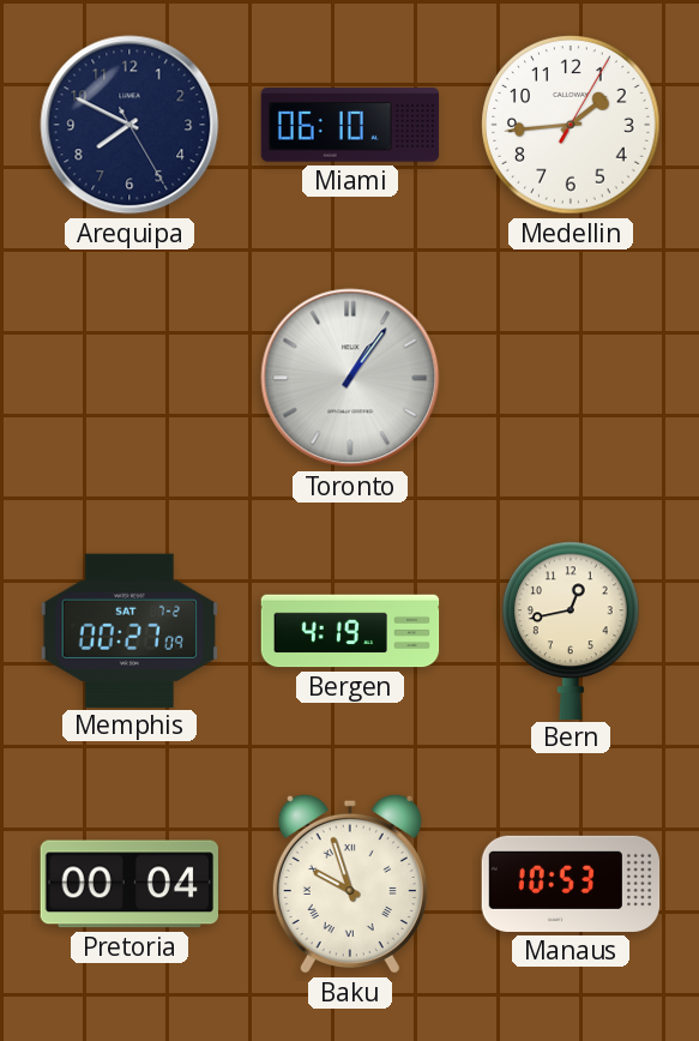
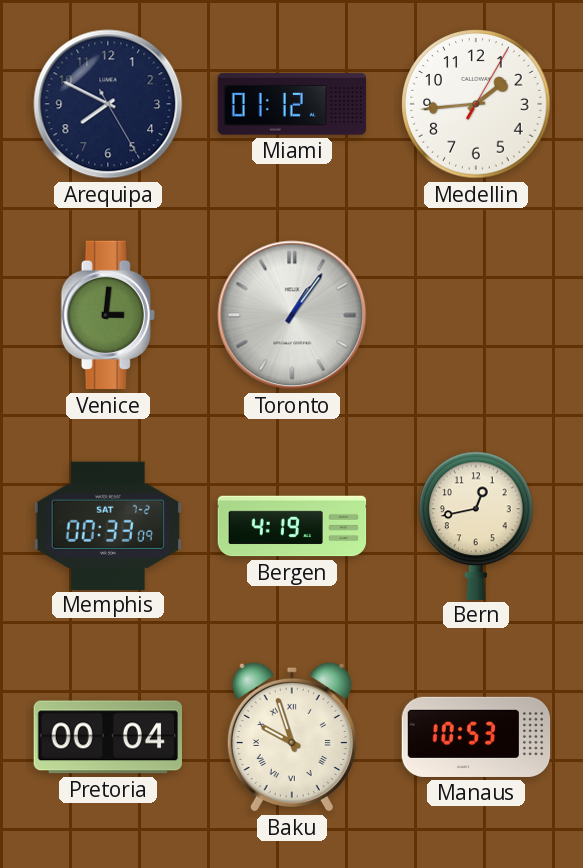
Miami: 06:10 -> 01:12 (292, 104)
Venice: none -> 3:01 (108, 315)
Memphis: 00:27 -> 00:33 (107, 525)
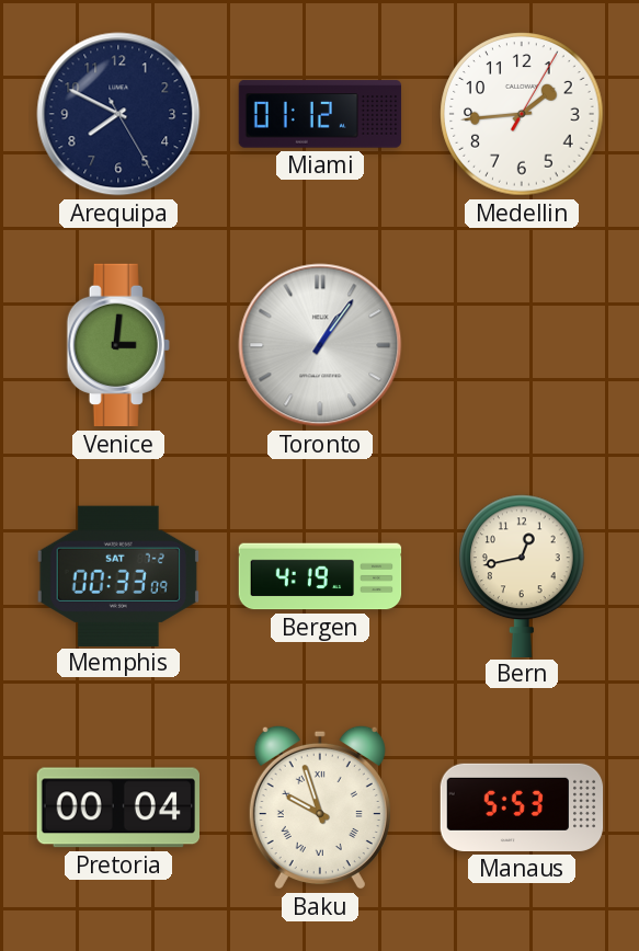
Manaus: 10:53 -> 5:53 (522, 807)
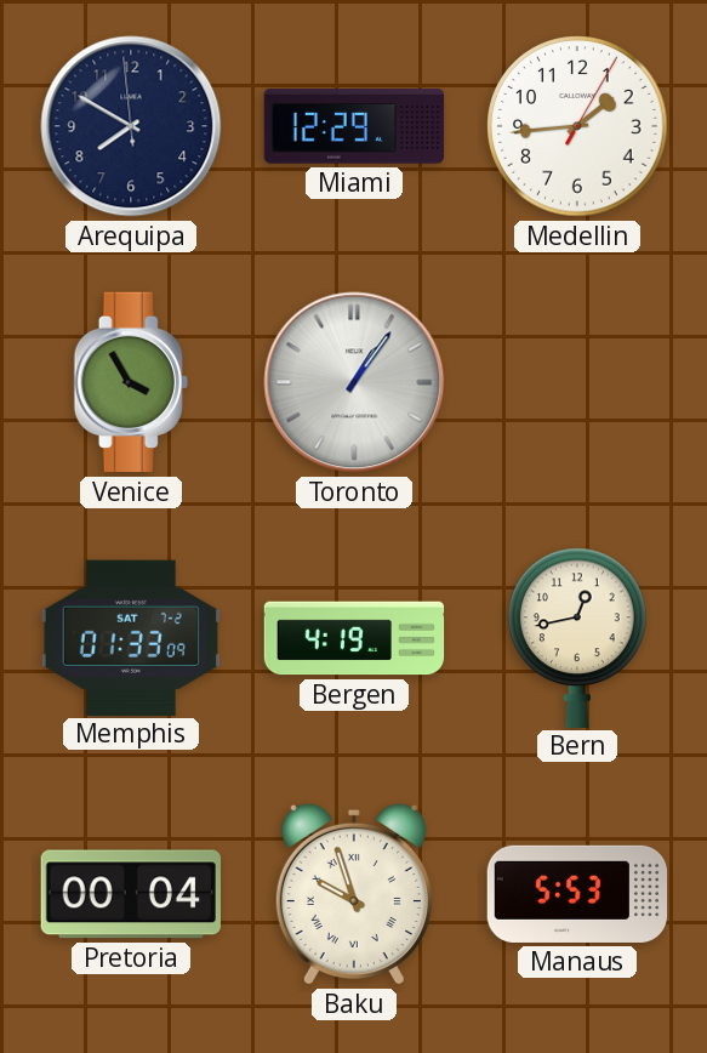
Arequipa: 7:49:25 -> 7:49:59 (131, 126)
Miami: 01:12 -> 12:29 (354, 126)
Venice: 3:01 -> 3:55 (131, 382)
Memphis: 00:33 -> 01:33 (130, 637)
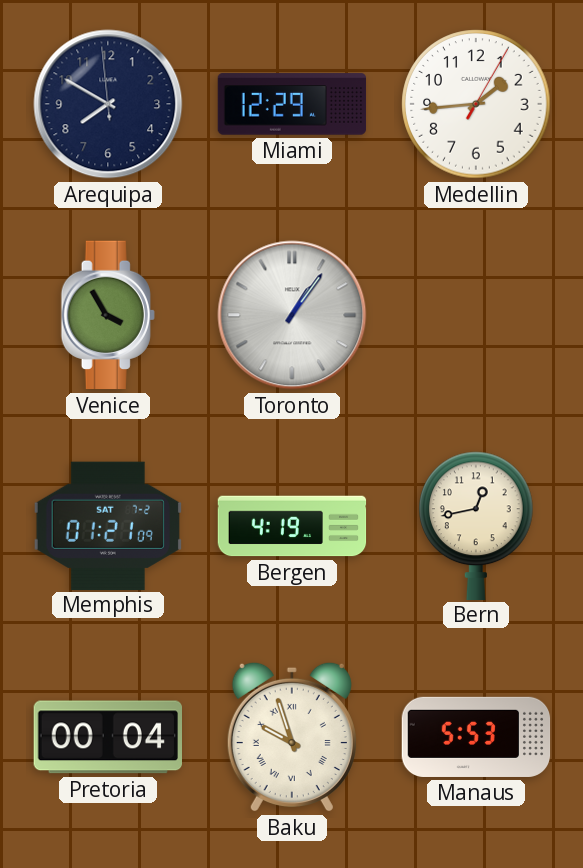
Memphis: 01:33 -> 01:21 (107, 525)
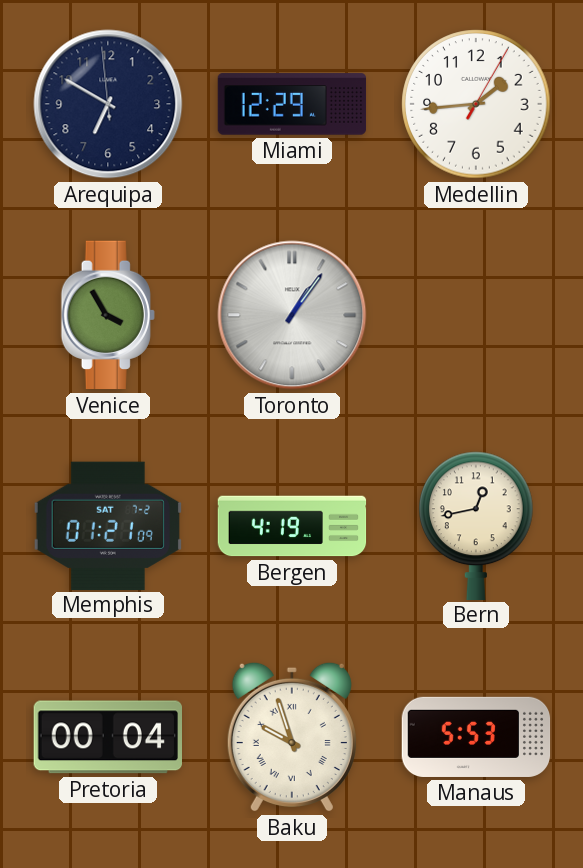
Arequipa: 7:49 -> 6:49 (108, 104)
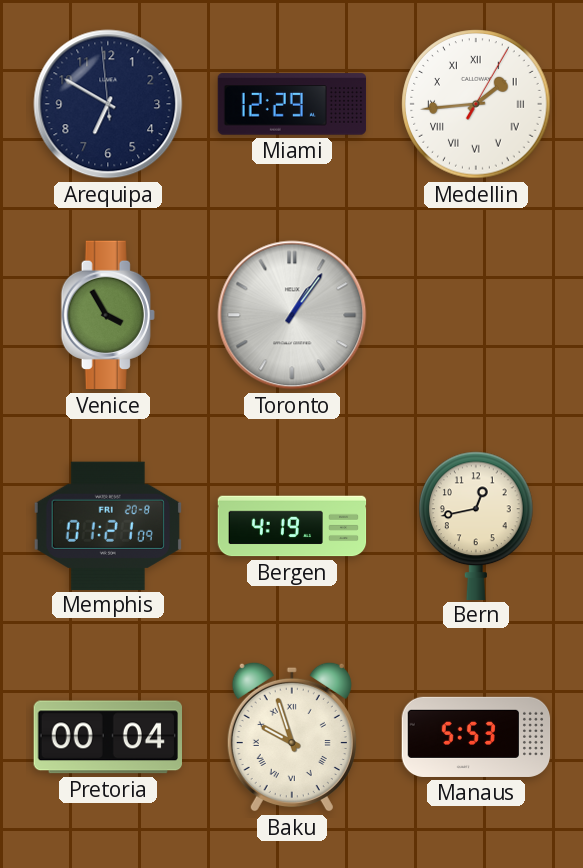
Medellin numerals: Arabic -> Roman (476, 104)
Memphis date: SAT 7-2 -> FRI 20-8 (107, 525)
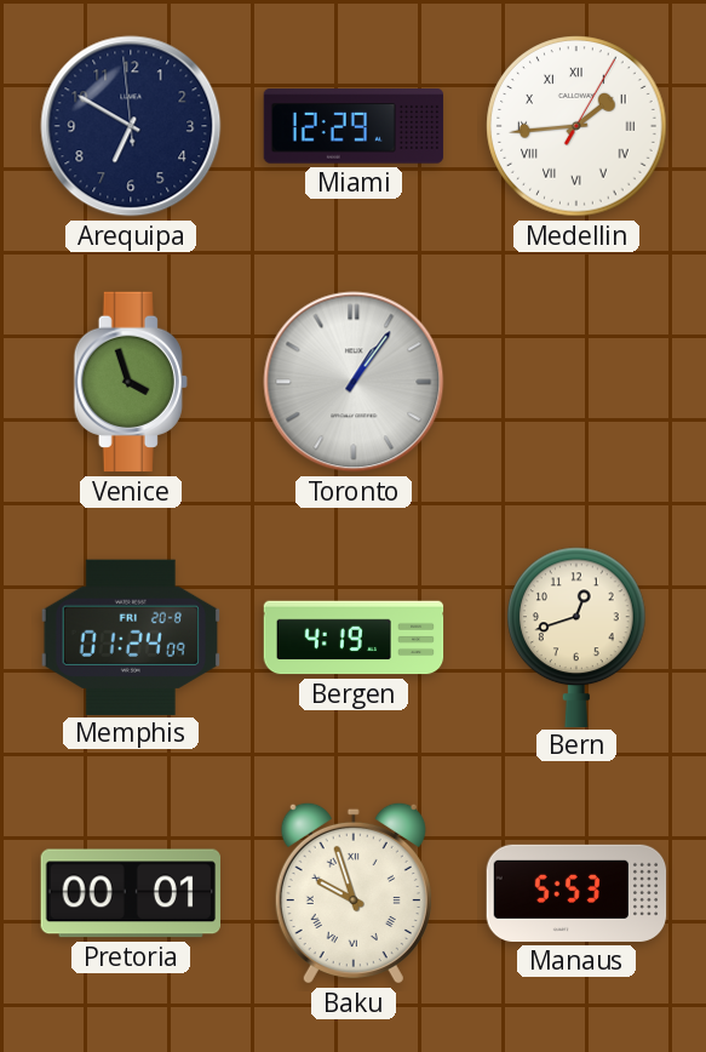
Venice: 3:55 -> 3:57 (131, 382)
Memphis: 01:21 -> 01:24 (130, 636)
Bern: 12:43 -> 12:42 (578, 636)
Pretoria: 00:04 -> 00:01 (130, 893)
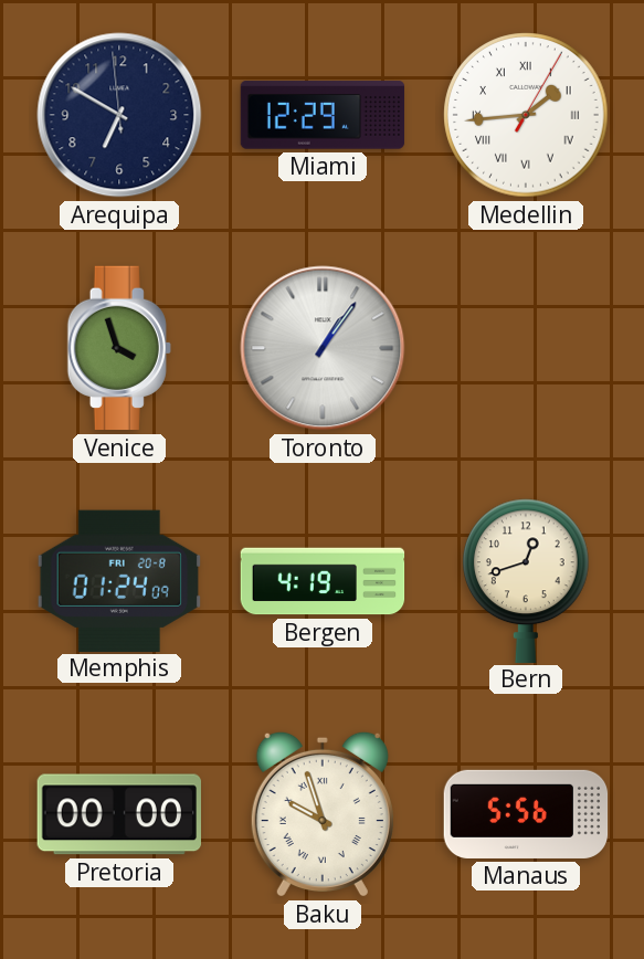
Pretoria: 00:01 -> 00:00 (118, 814)
Manaus: 5:53 -> 5:56 (526, 814)
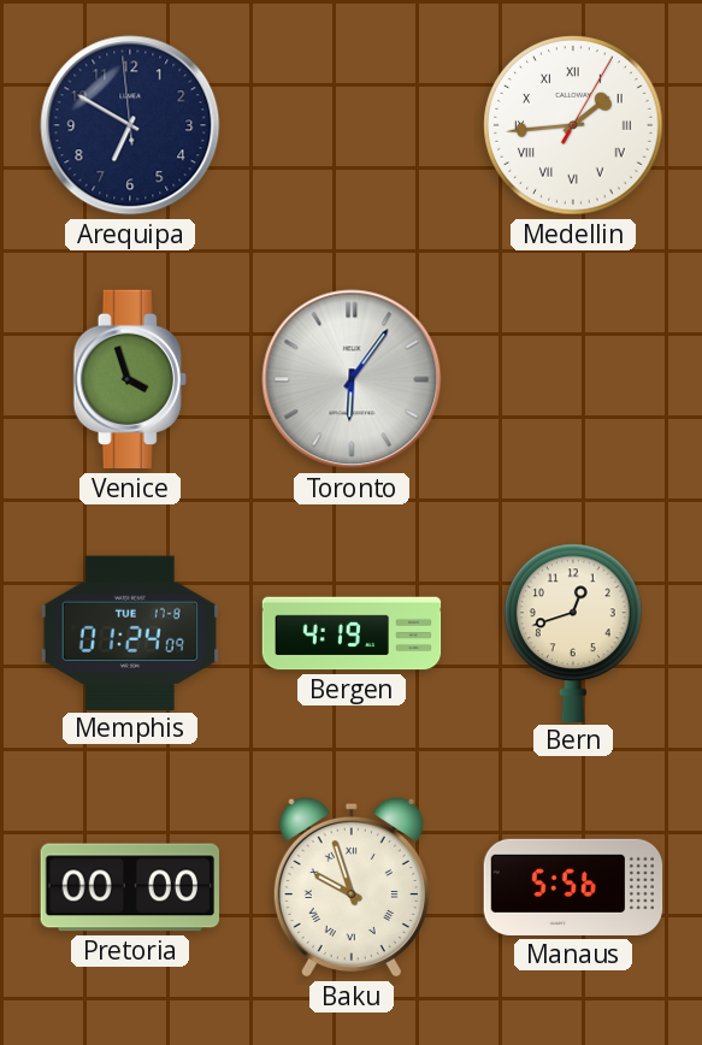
Miami: 12:29 -> none (323, 115)
Toronto: 1:06 -> 6:06 (352, 379)
Memphis date: FRI 20-8 -> TUE 17-8 (129, 632)
